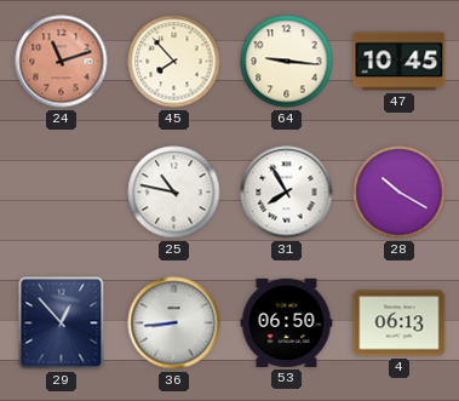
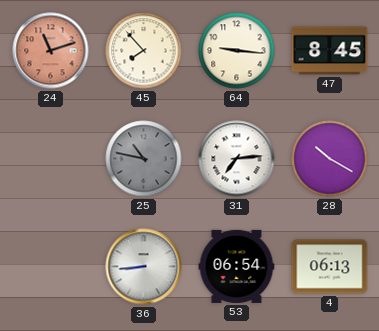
47: 10:45 -> 8:45 (330, 51)
25 dial: white -> grey (144, 159)
31: 7:55 -> 7:14 (237, 159)
29: 12:53 -> none (62, 323)
53: 06:50 -> 06:54 (237, 266)
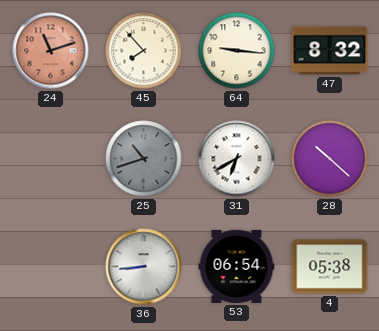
47: 8:45 -> 8:32 (330, 51)
25: 10:47 -> 10:42 (144, 159)
31: 7:14 -> 6:40 (237, 159)
28: 10:20 -> 10:22 (330, 159)
4: 06:13 -> 05:38 (330, 267)
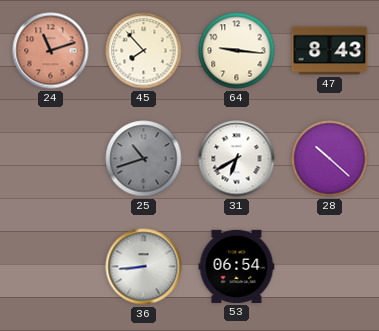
47: 8:32 -> 8:43 (330, 51)
4: 05:38 -> none (330, 267)
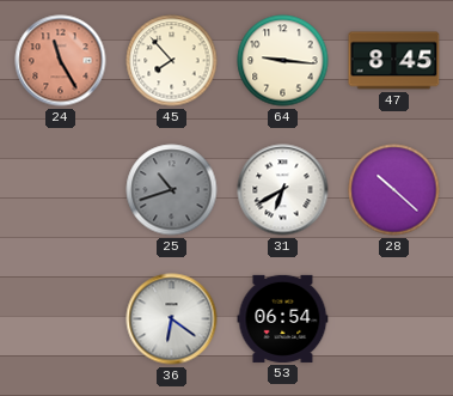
24: 11:12 -> 11:25 (61, 61)
47: 8:43 -> 8:45 (394, 61)
36: 8:44 -> 6:21 (172, 319)
